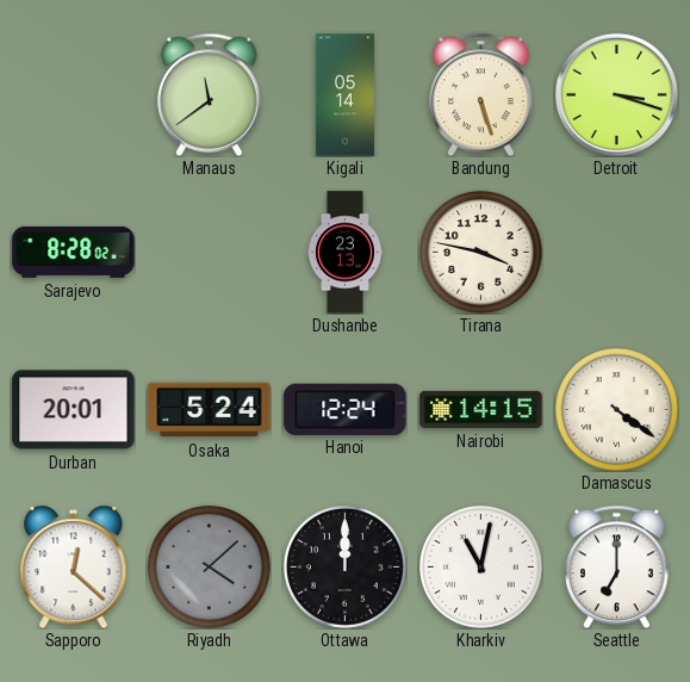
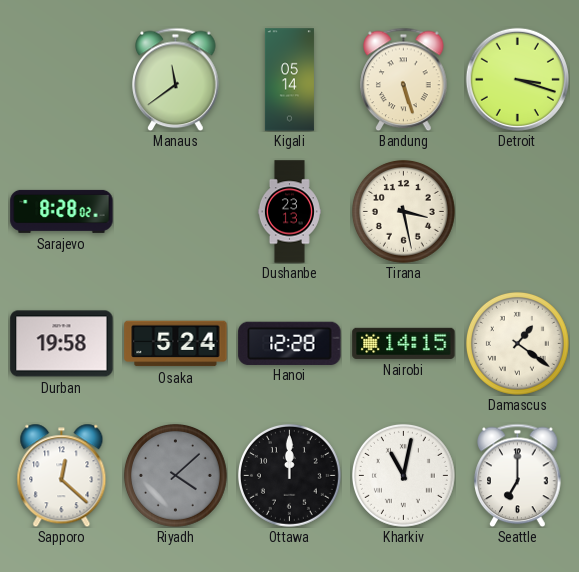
Tirana: 3:47 -> 3:28 (403, 211)
Durban: 20:01 -> 19:58 (62, 344)
Hanoi: 12:24 -> 12:28 (290, 343)
Damascus: 4:21 -> 1:21 (517, 343)
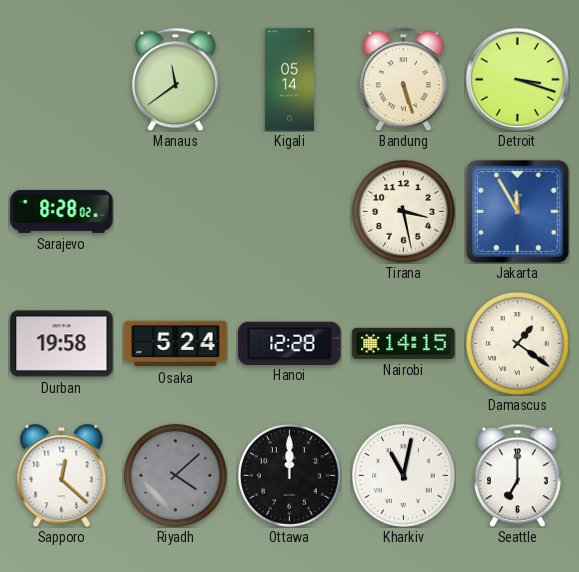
Dushanbe: 23:13 -> none (289, 212)
Jakarta: none -> 11:55 (517, 211)
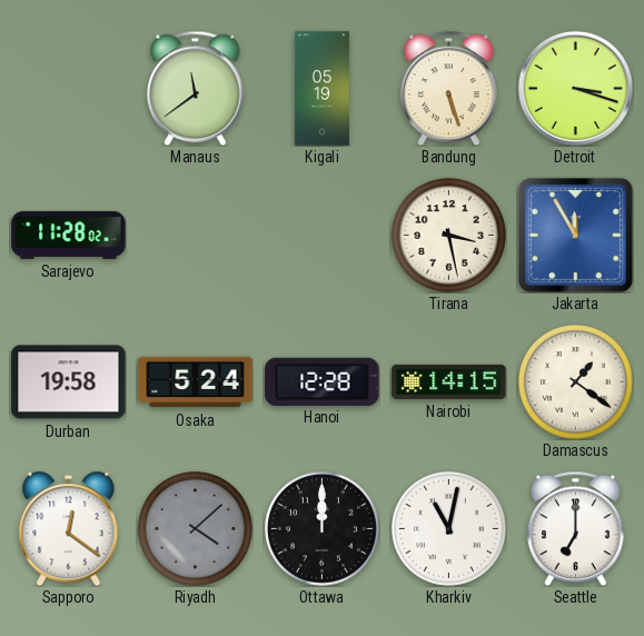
Kigali: 05:14 -> 05:19 (321, 89)
Sarajevo: 8:28 -> 11:28 (69, 235)
Sapporo: 12:22 -> 12:21 (69, 528)
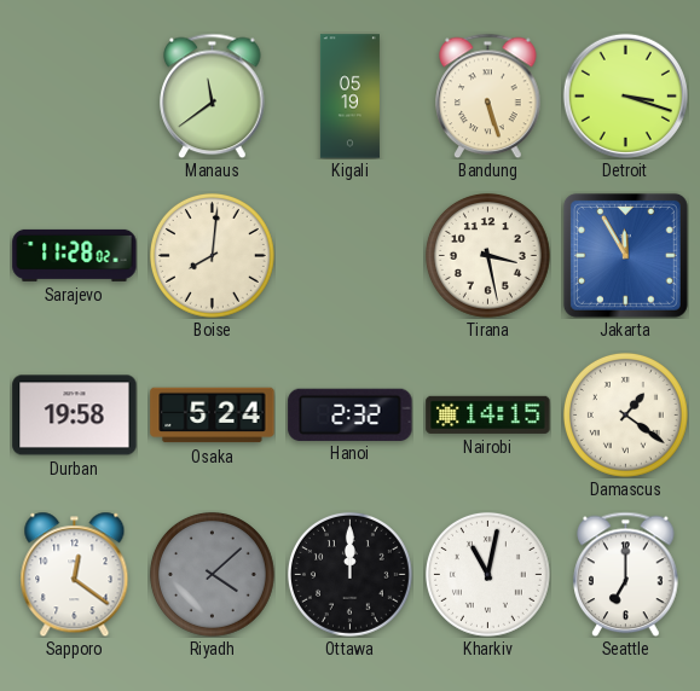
Boise: none -> 8:01 (212, 255)
Hanoi: 12:28 -> 2:32 (351, 414)
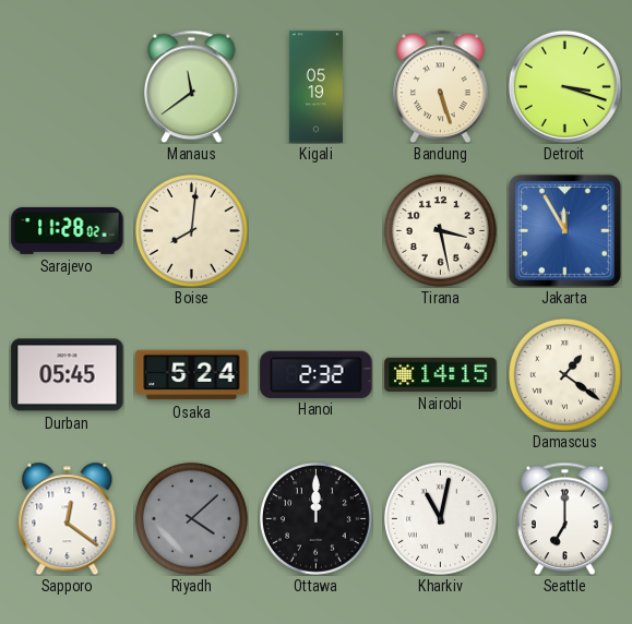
Durban: 19:58 -> 05:45 (68, 375)
